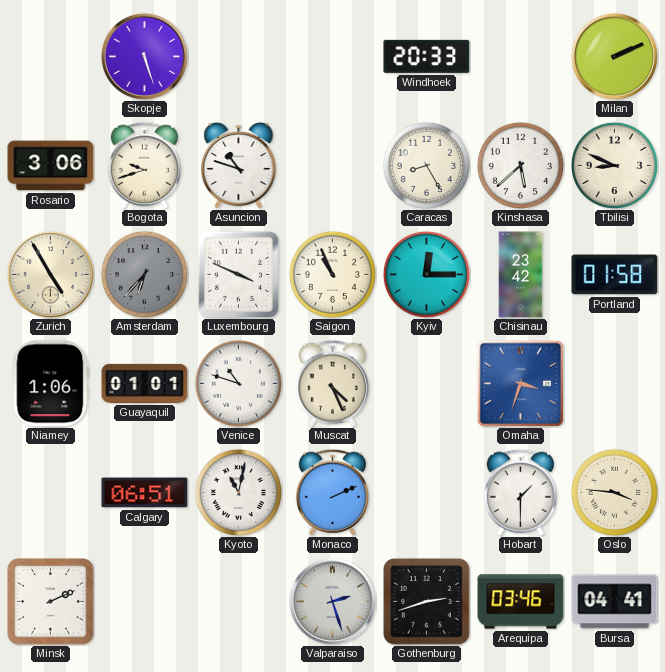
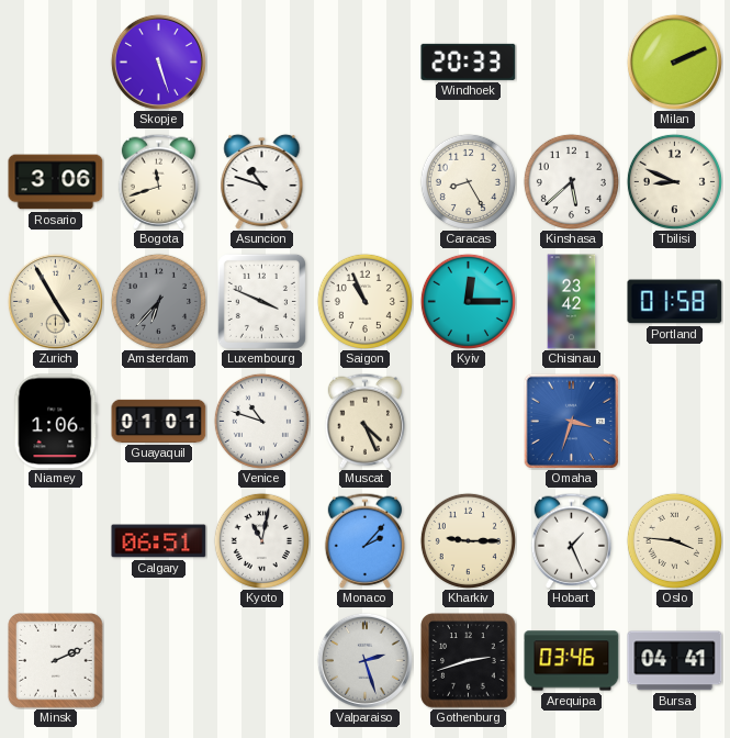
Bogota: 9:42 -> 11:42 (158, 181)
Monaco: 2:11 -> 2:07 (364, 540)
Kharkiv: none -> 9:15 (468, 540)
Hobart: 1:30 -> 1:26 (571, 540)
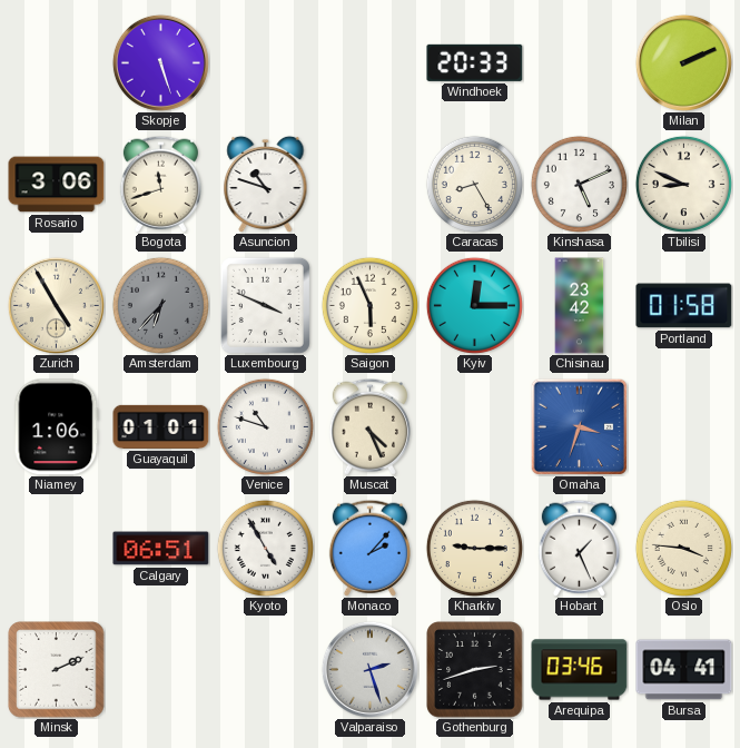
Kinshasa: 5:38 -> 5:11 (579, 184)
Saigon: 10:56 -> 5:56 (369, 305)
Kyoto: 11:02 -> 4:55 (265, 548)
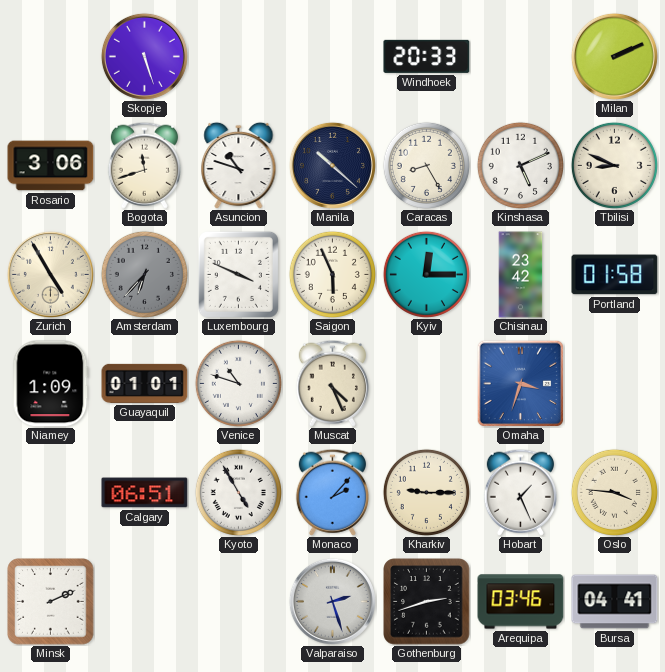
Manila: none -> 10:22 (332, 165)
Niamey: 1:06 -> 1:09 (51, 384)
